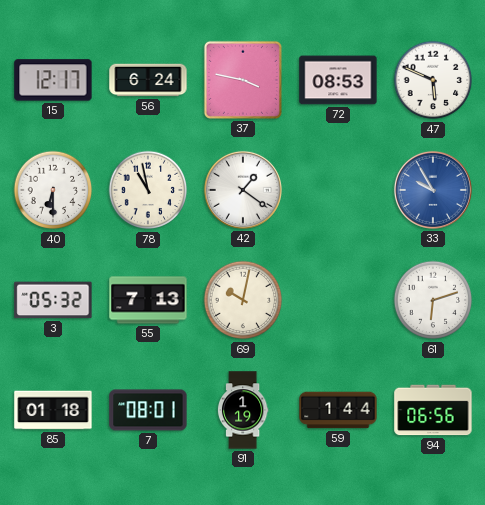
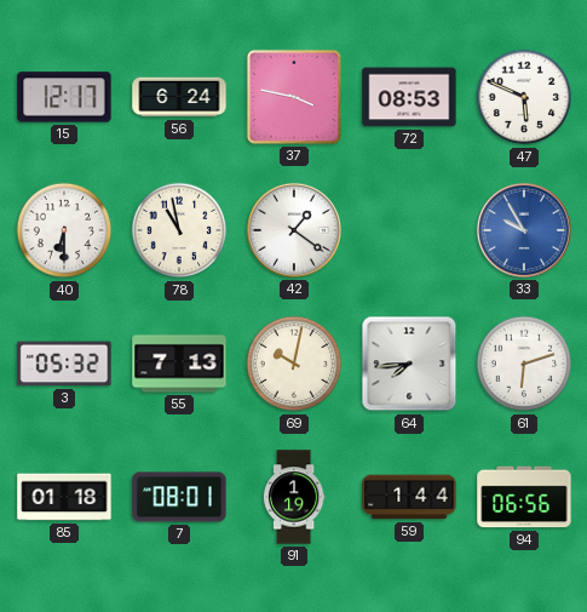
64: none -> 7:44 (409, 364)
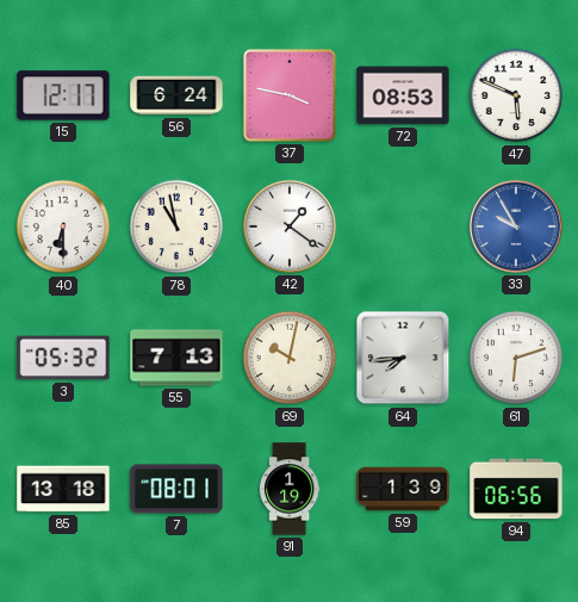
85: 01:18 -> 13:18 (63, 489)
59: 1:44 -> 1:39 (403, 489)
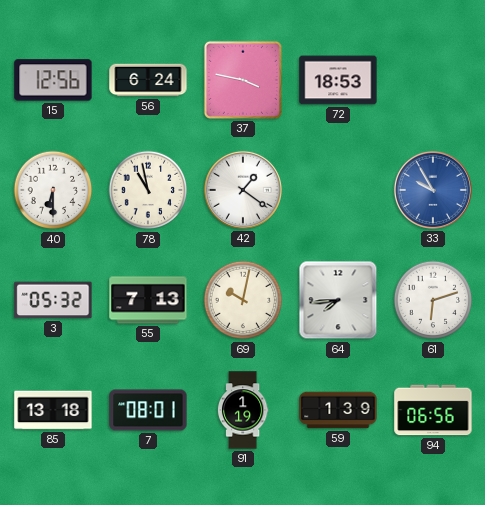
15: 12:17 -> 12:56 (53, 80)
72: 08:53 -> 18:53 (338, 80)
47: 5:49 -> none (516, 95)
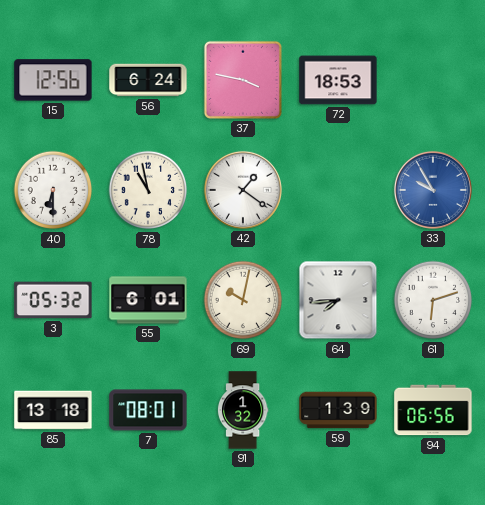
55: 7:13 -> 6:01 (148, 300)
91: 1:19 -> 1:32 (243, 410)
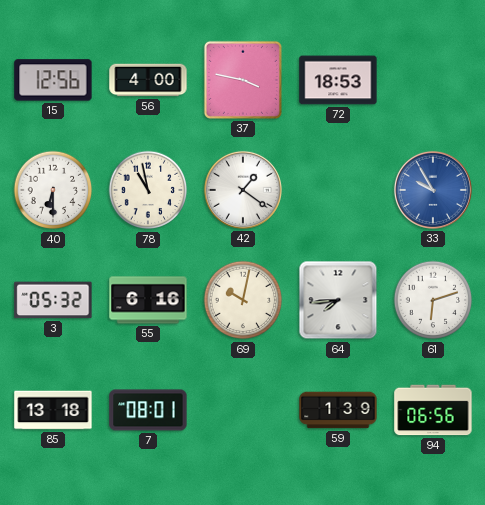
56: 6:24 -> 4:00 (148, 80)
55: 6:01 -> 6:16 (148, 300)
91: 1:32 -> none (243, 410)
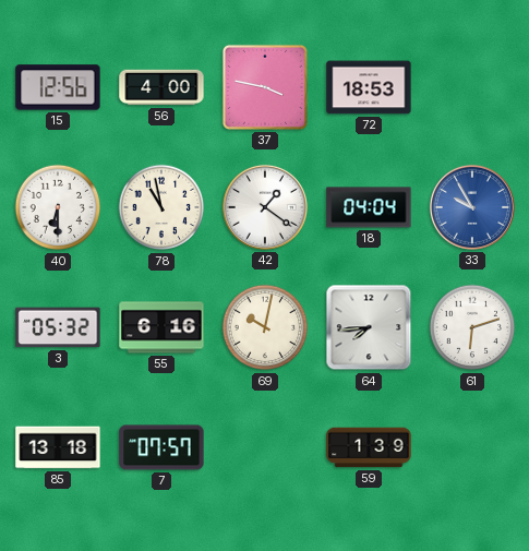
18: none -> 04:04 (369, 207)
7: 08:01 -> 07:57 (161, 447)
94: 06:56 -> none (433, 410)
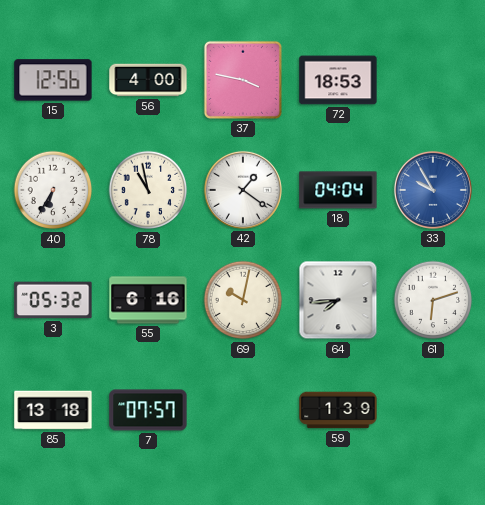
40: 6:30 -> 6:35 (53, 190)
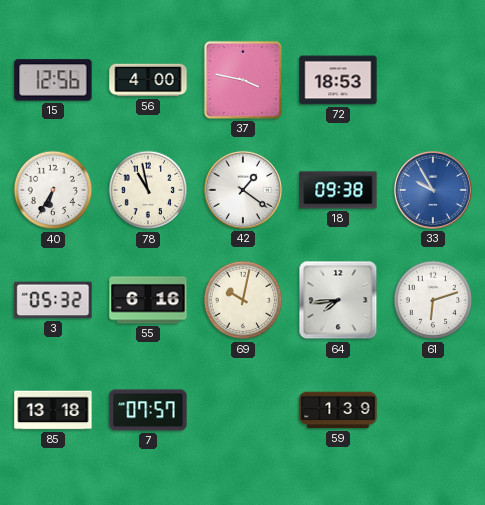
18: 04:04 -> 09:38 (338, 190)
